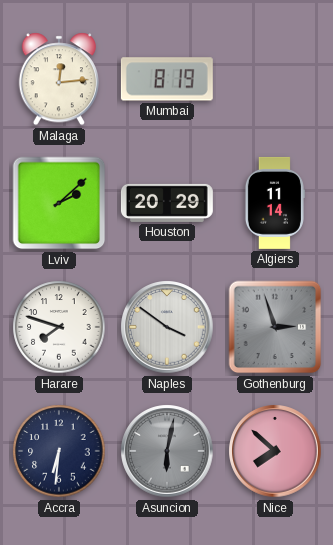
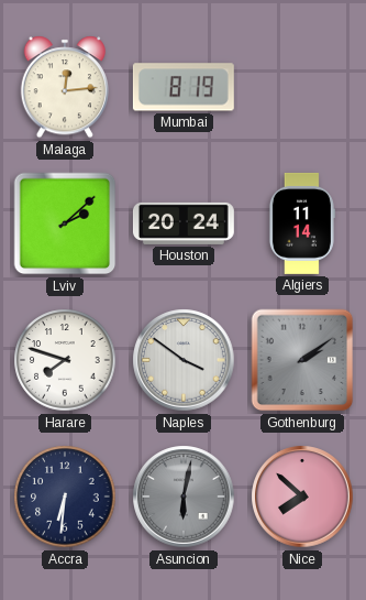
Houston: 20:29 -> 20:24 (184, 223)
Gothenburg: 2:57 -> 2:09 (302, 360)
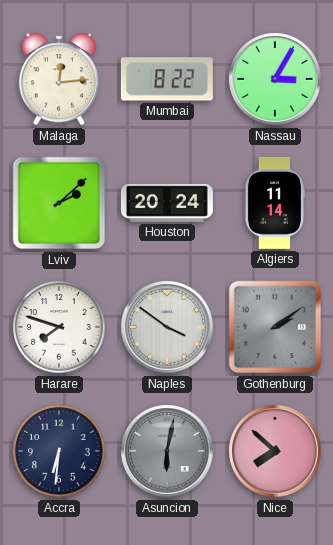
Mumbai: 8:19 -> 8:22 (167, 79)
Nassau: none -> 3:05 (275, 79)
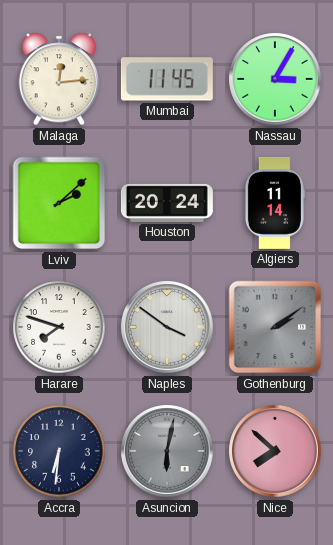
Mumbai: 8:22 -> 11:45 (167, 79)
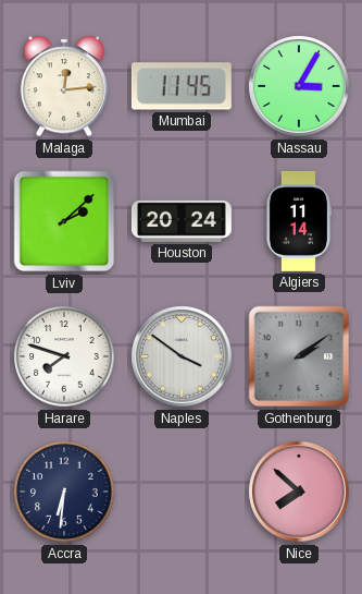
Asuncion: 6:02 -> none (167, 451)
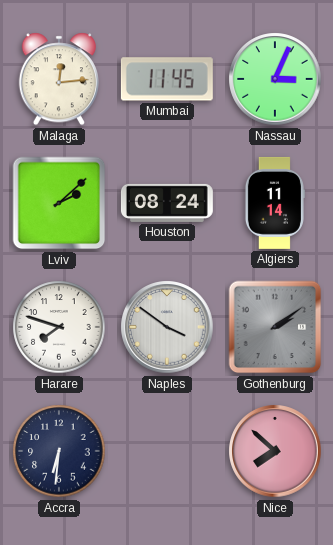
Nassau: 3:05 -> 3:04 (275, 79)
Houston: 20:24 -> 08:24 (167, 203)
